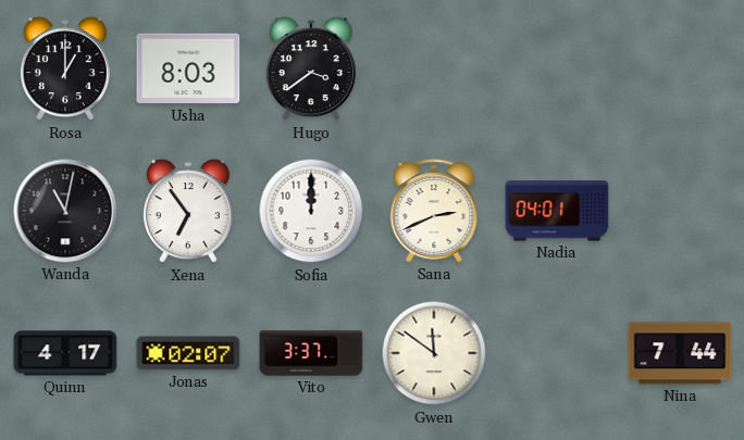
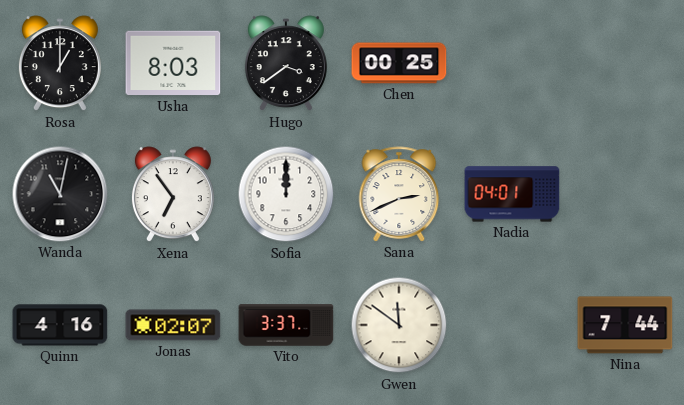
Chen: none -> 00:25 (399, 63)
Quinn: 4:17 -> 4:16 (60, 325)
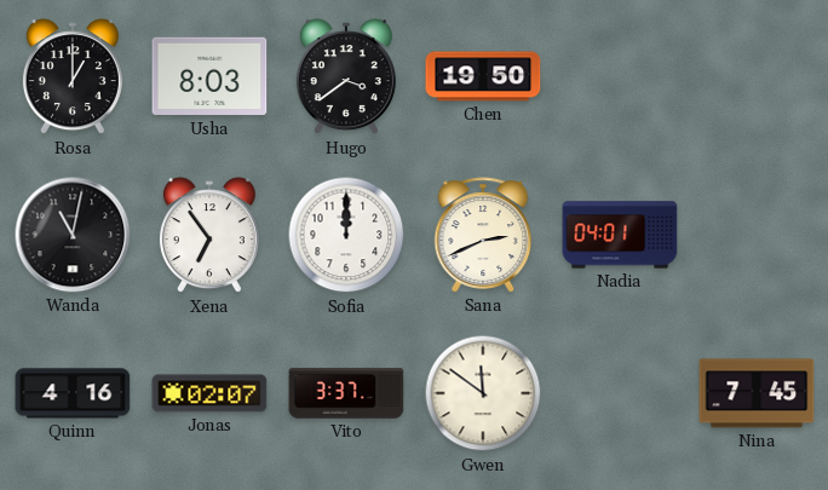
Chen: 00:25 -> 19:50 (483, 76)
Nina: 7:44 -> 7:45 (757, 393)
